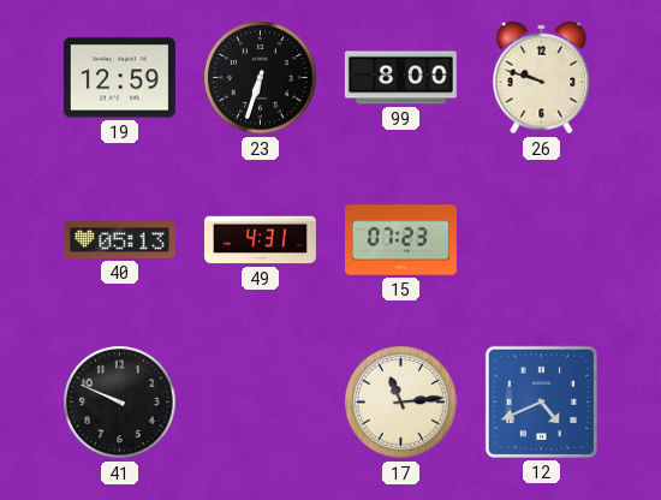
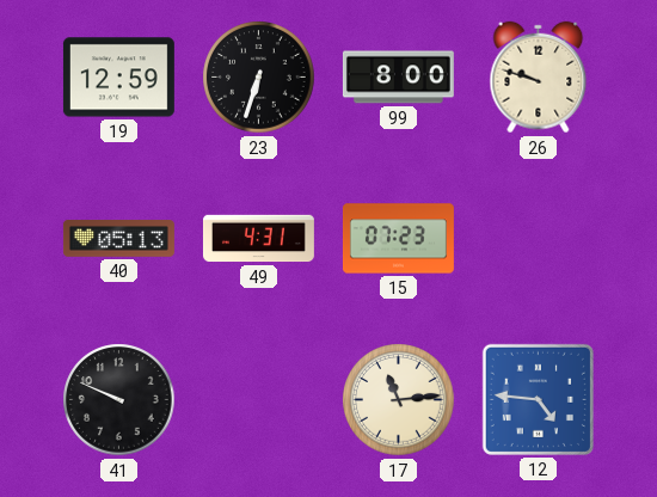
12: 4:41 -> 4:46 (538, 399)
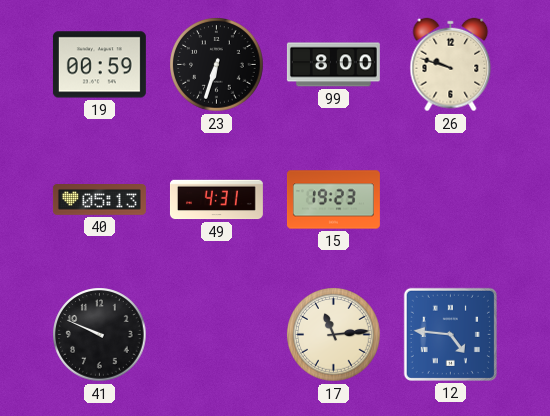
19: 12:59 -> 00:59 (99, 65)
15: 07:23 -> 19:23 (333, 200)
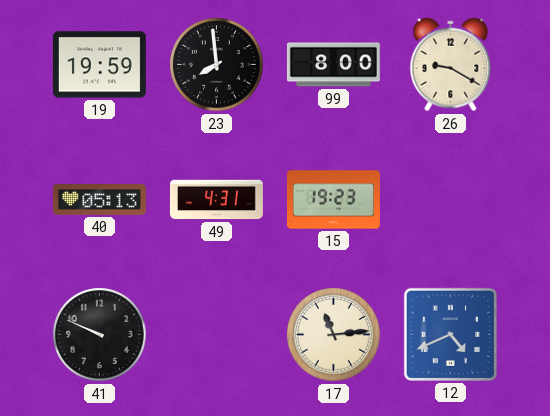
19: 00:59 -> 19:59 (99, 65)
23: 6:33 -> 7:59 (217, 65)
26: 9:48 -> 9:20 (451, 65)
12: 4:46 -> 4:41 (450, 334)
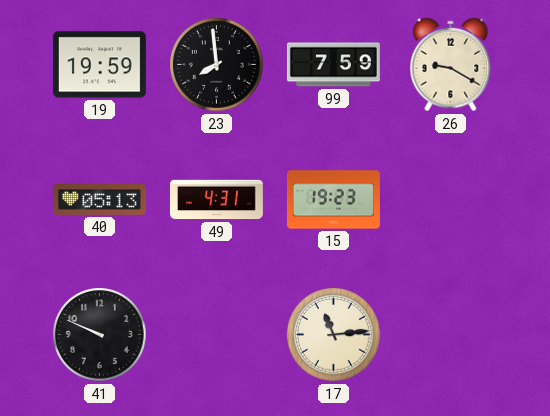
99: 8:00 -> 7:59 (333, 65)
12: 4:41 -> none (450, 334)
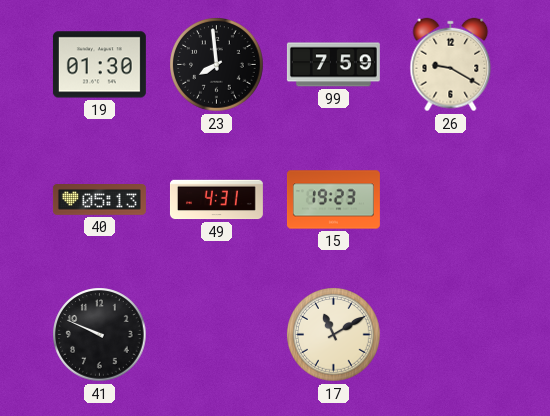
19: 19:59 -> 01:30 (99, 65)
17: 11:14 -> 11:10 (334, 335)
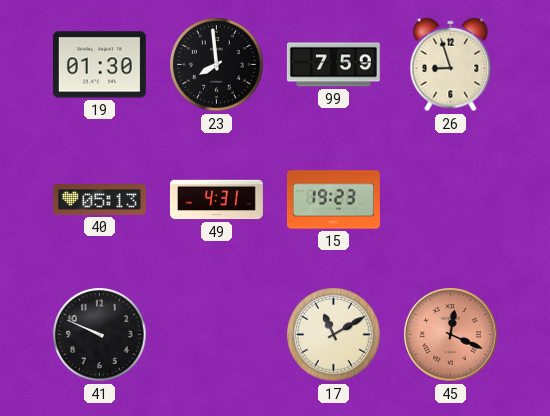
26: 9:20 -> 8:57 (451, 65)
45: none -> 12:19 (451, 335)
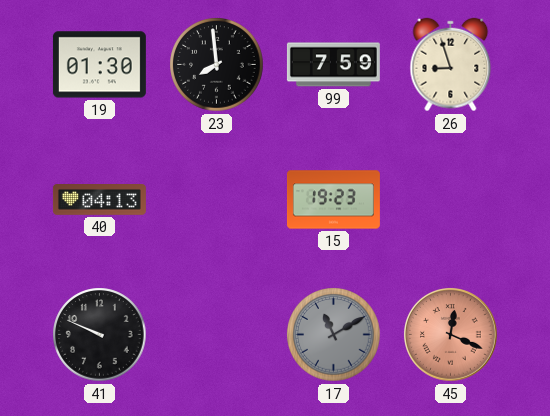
40: 05:13 -> 04:13 (99, 200)
49: 4:31 -> none (216, 200)
17 dial: cream -> grey (334, 335)
